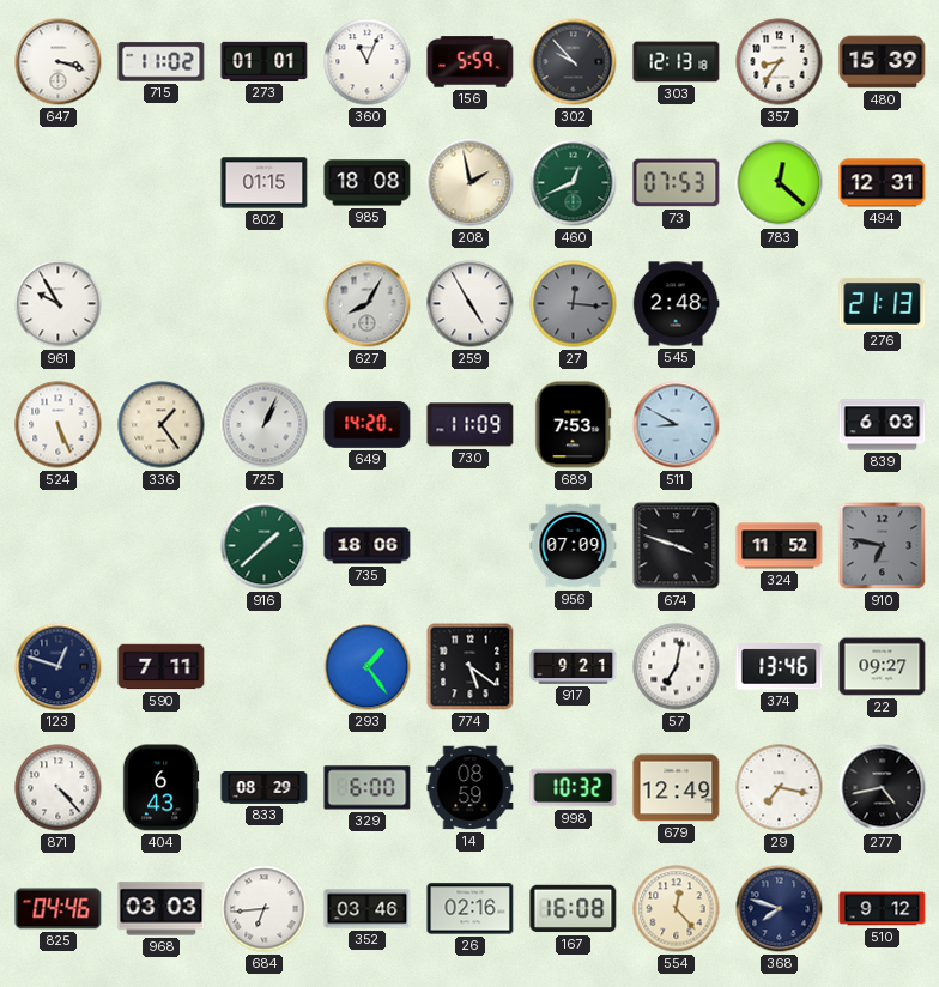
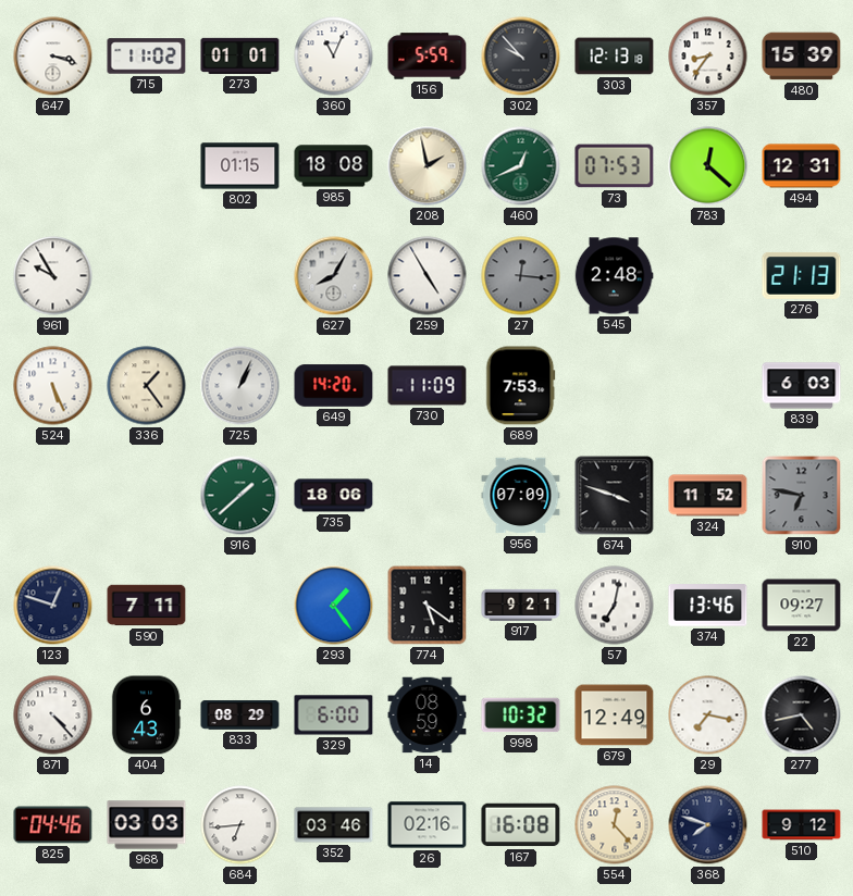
511: 8:50 -> none (677, 425)
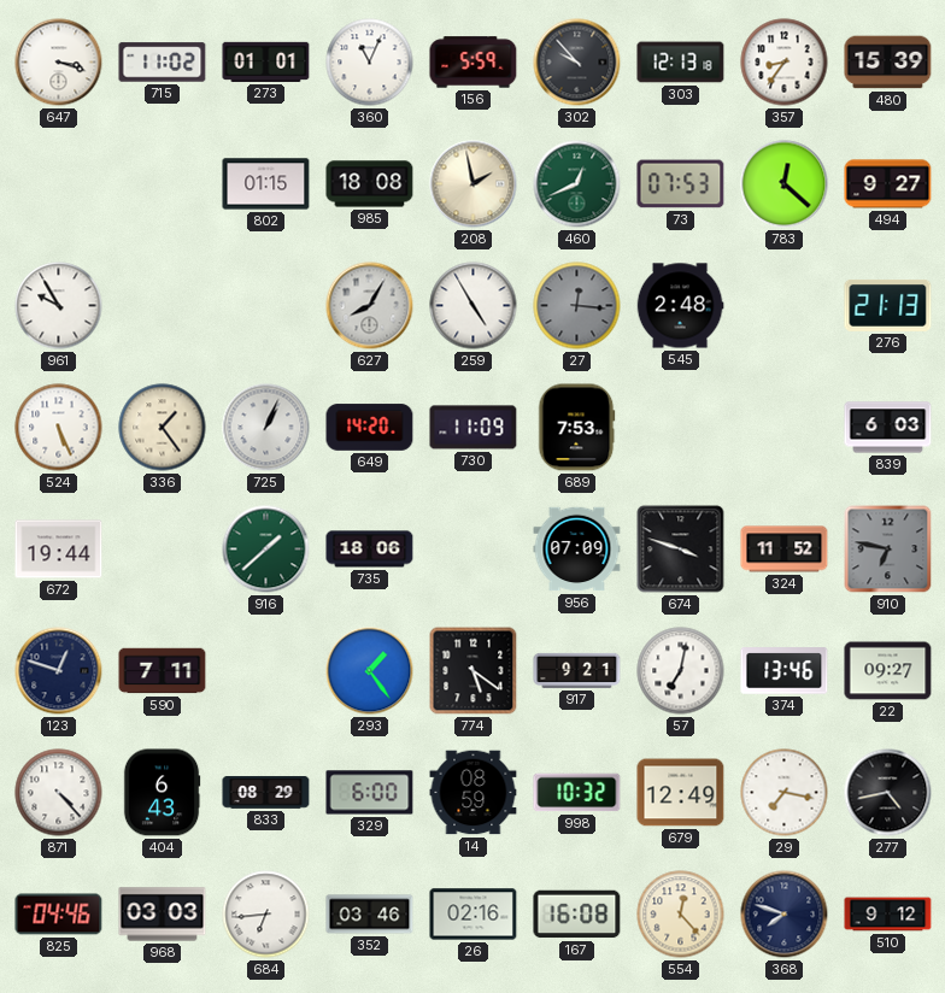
494: 12:31 -> 9:27 (888, 184)
672: none -> 19:44 (59, 550)
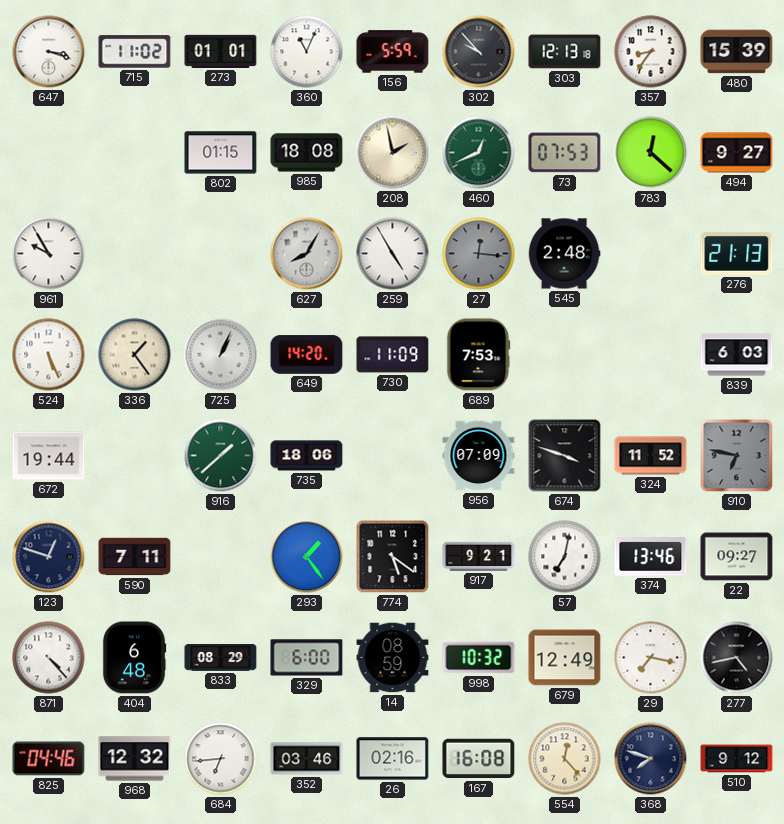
404: 6:43 -> 6:48 (134, 658)
968: 03:03 -> 12:32 (135, 759)
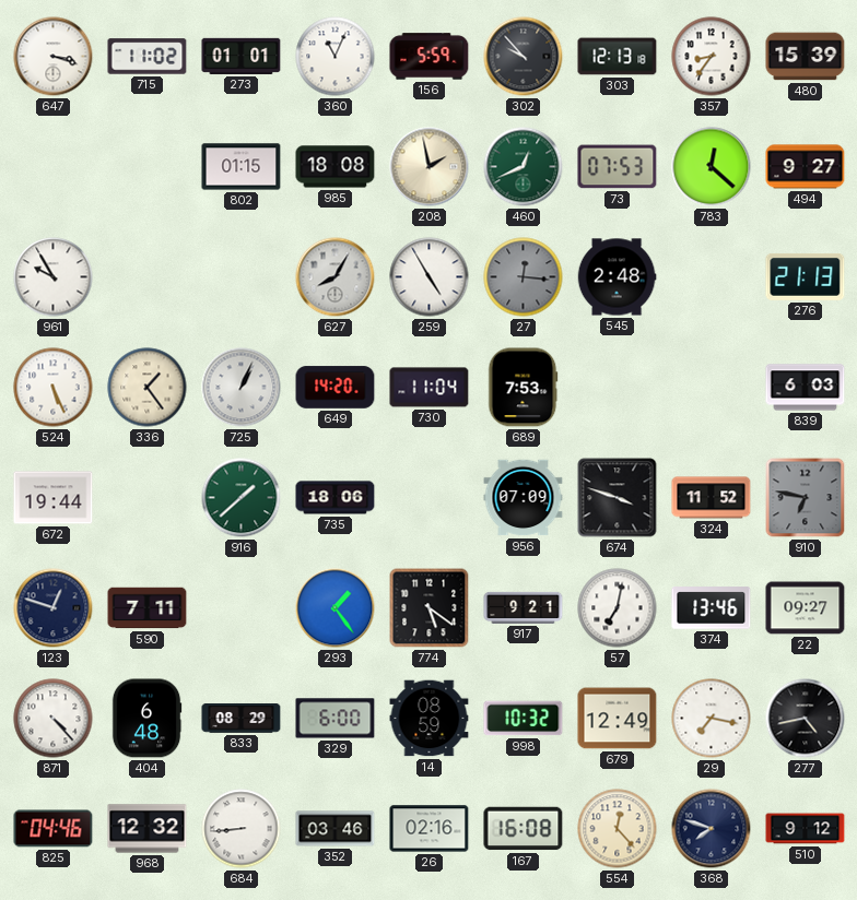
730: 11:09 -> 11:04 (430, 388)
684: 6:44 -> 8:44 (242, 829)
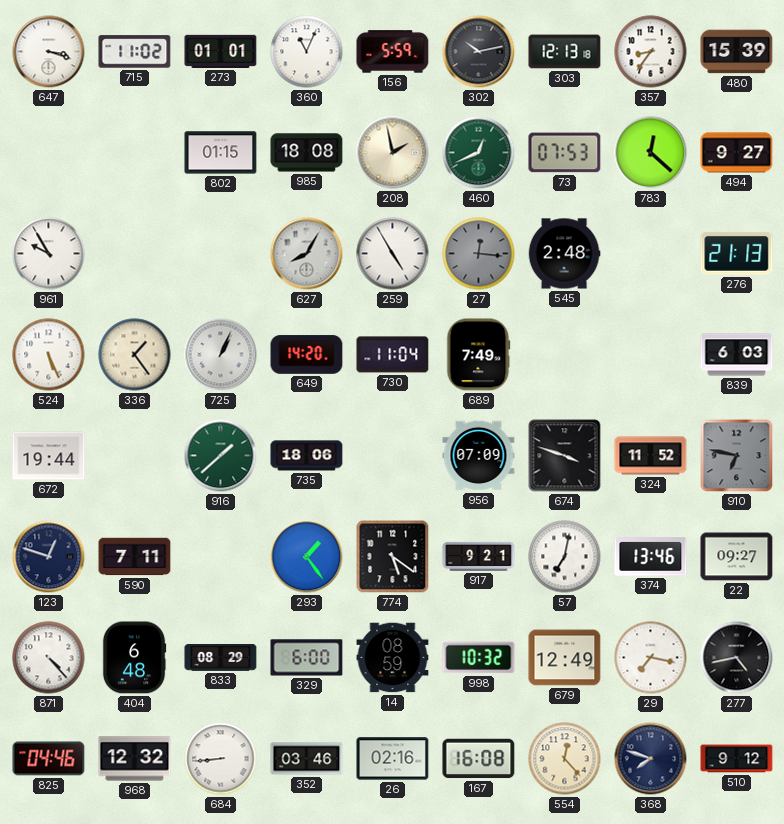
302: 9:53 -> 10:13 (479, 52)
689: 7:53 -> 7:49 (478, 355)
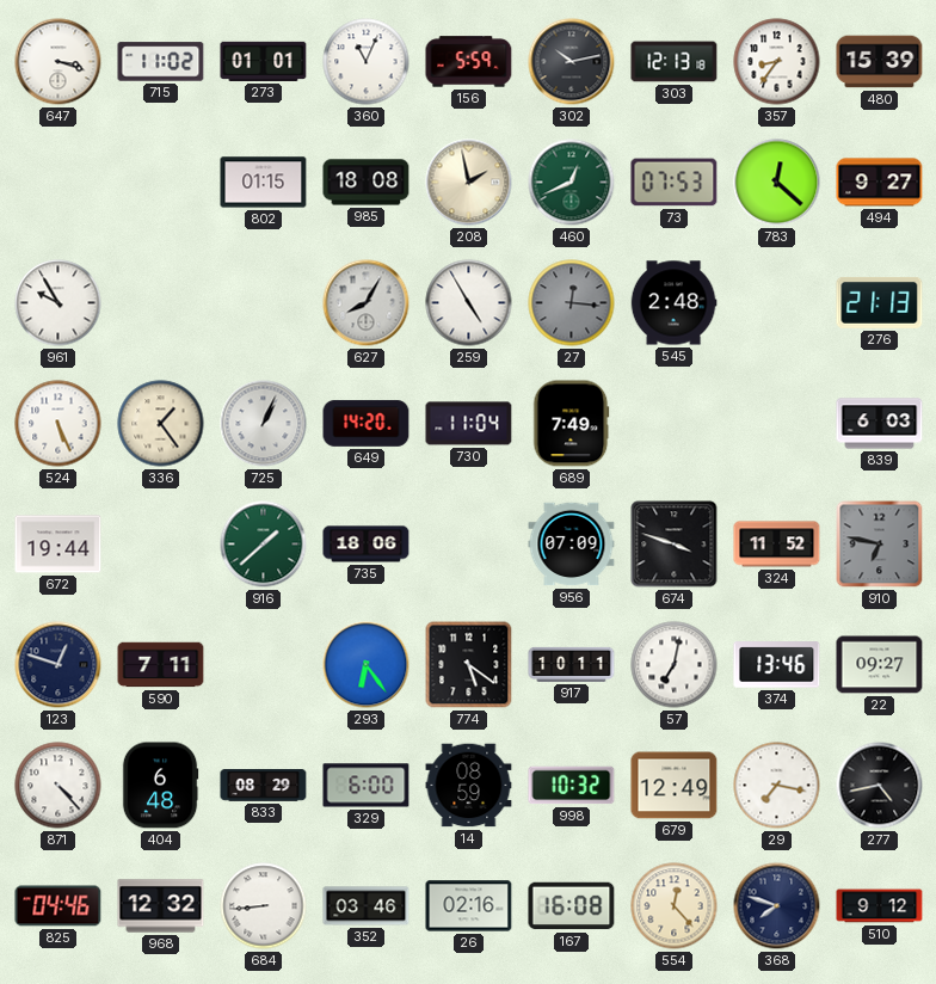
293: 1:24 -> 6:24 (367, 665)
917: 9:21 -> 10:11 (572, 664)
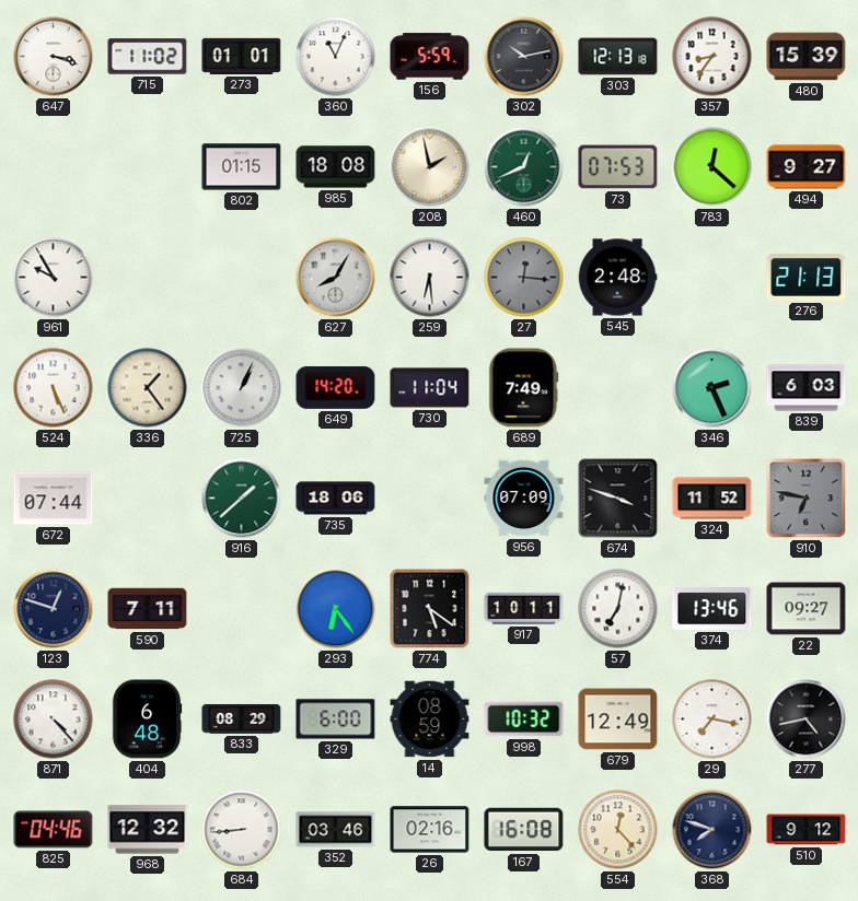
259: 4:55 -> 6:29 (430, 278)
346: none -> 2:26 (712, 388)
672: 19:44 -> 07:44 (54, 499)
